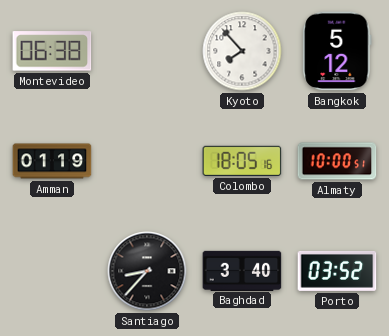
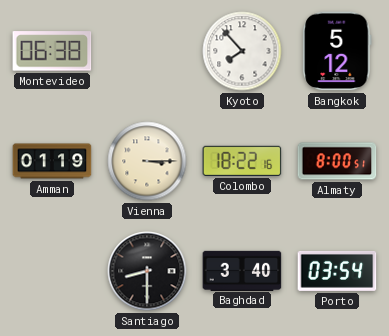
Vienna: none -> 3:15 (147, 161)
Colombo: 18:05 -> 18:22 (242, 161)
Almaty: 10:00 -> 8:00 (337, 161)
Santiago: 8:37 -> 8:30 (147, 271)
Porto: 03:52 -> 03:54 (337, 271)
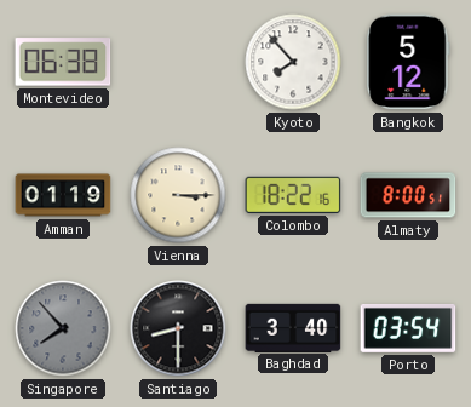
Singapore: none -> 7:53 (63, 328)
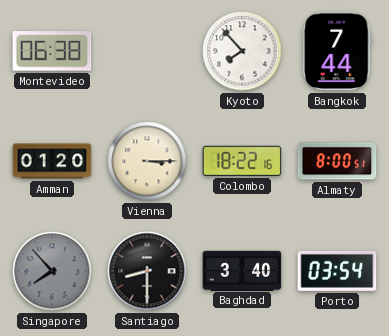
Bangkok: 5:12 -> 7:44 (337, 51)
Amman: 01:19 -> 01:20 (52, 161)
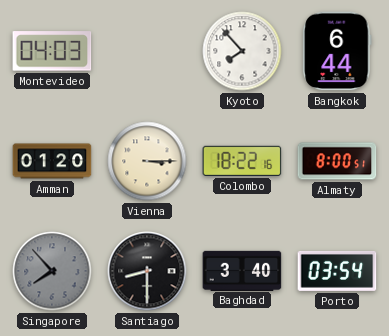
Montevideo: 06:38 -> 04:03 (52, 51)
Bangkok: 7:44 -> 6:44 (337, 51)
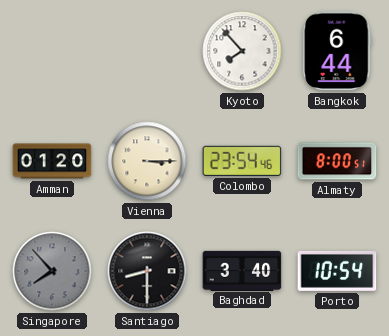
Montevideo: 04:03 -> none (52, 51)
Colombo: 18:22 -> 23:54 (242, 161)
Porto: 03:54 -> 10:54 (337, 271)
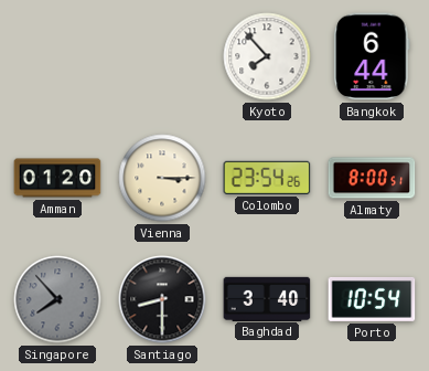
Colombo: 23:54:46 -> 23:54:26 (267, 178)
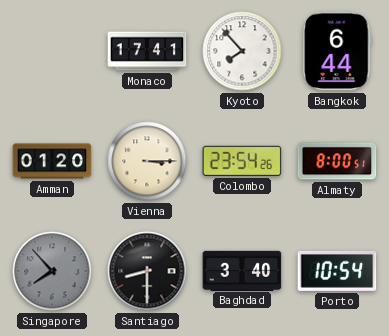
Monaco: none -> 17:41 (147, 51)
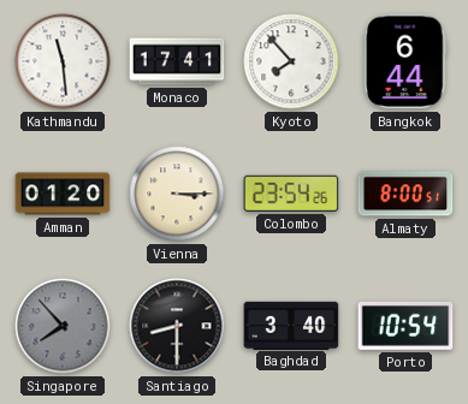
Kathmandu: none -> 11:29 (63, 61)
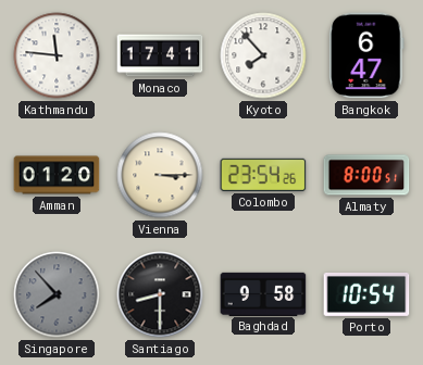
Kathmandu: 11:29 -> 11:46 (57, 55)
Bangkok: 6:44 -> 6:47 (366, 55)
Baghdad: 3:40 -> 9:58 (263, 293)
